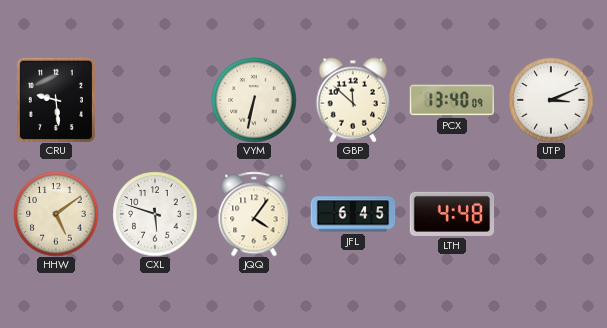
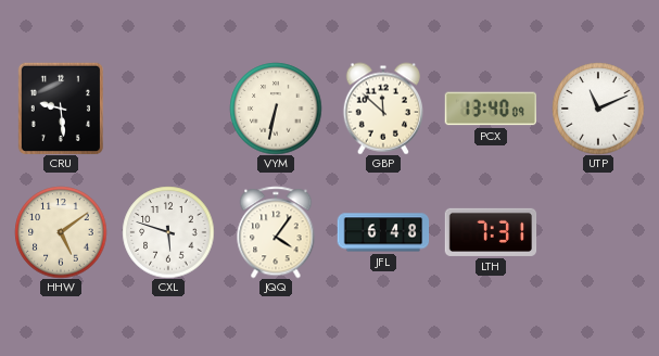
UTP: 3:11 -> 11:11 (598, 109)
JFL: 6:45 -> 6:48 (383, 232)
LTH: 4:48 -> 7:31 (491, 232)
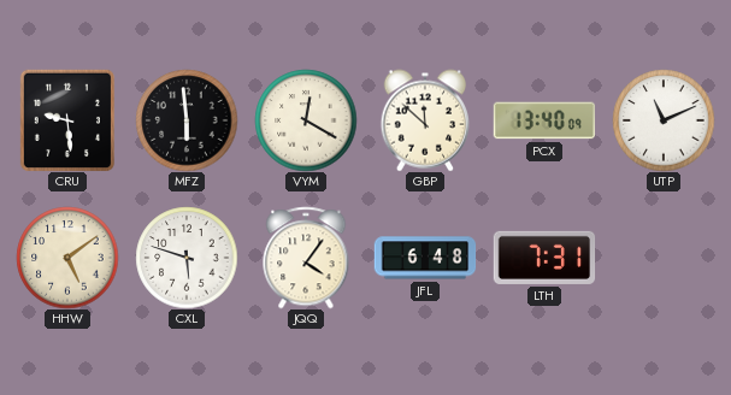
MFZ: none -> 5:59 (187, 120)
VYM: 6:32 -> 12:20 (306, 120)
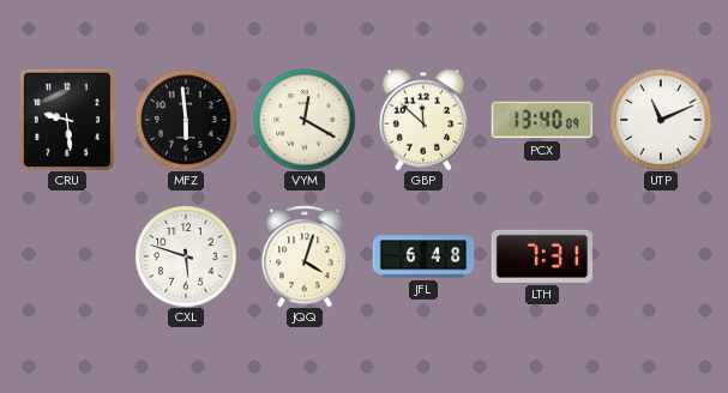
HHW: 5:09 -> none (67, 258)
JQQ: 4:06 -> 4:03 (305, 256)
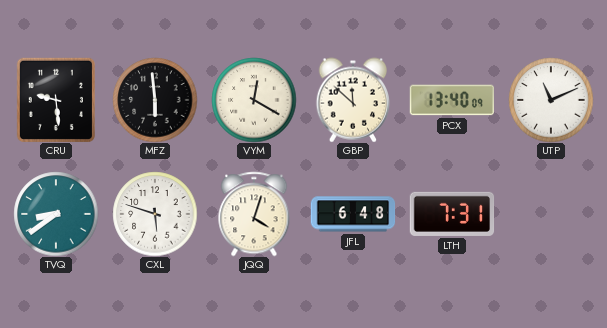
TVQ: none -> 8:39 (56, 214)
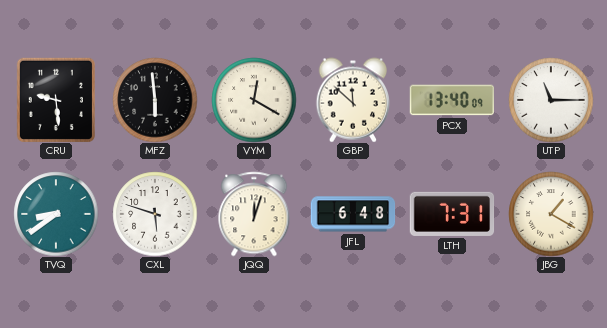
UTP: 11:11 -> 11:15 (551, 100)
JQQ: 4:03 -> 12:03 (254, 214)
JBG: none -> 1:20 (551, 214)
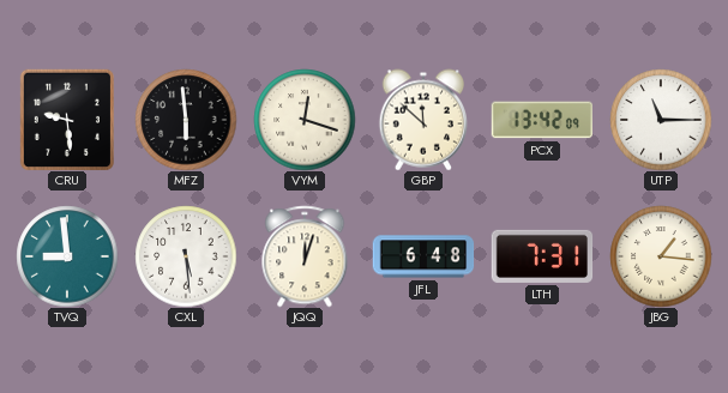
VYM: 12:20 -> 12:18 (305, 120)
PCX: 13:40 -> 13:42 (541, 120)
TVQ: 8:39 -> 8:59 (67, 256)
CXL: 5:48 -> 5:29 (186, 256)
JBG: 1:20 -> 1:16 (661, 256)
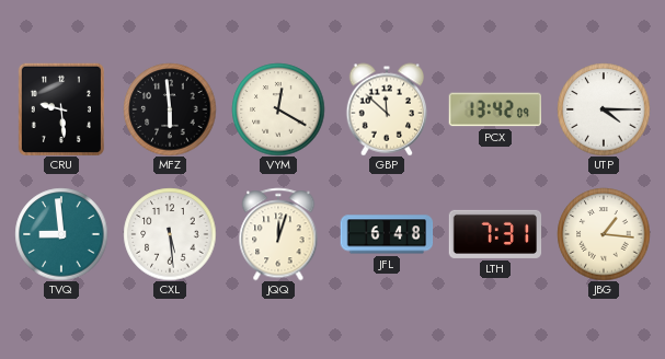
VYM: 12:18 -> 12:20 (278, 109)
UTP: 11:15 -> 4:15 (604, 109)
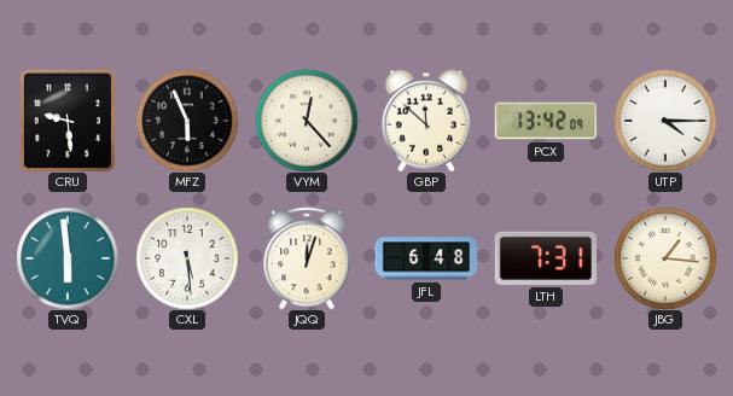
MFZ: 5:59 -> 5:56 (187, 121)
VYM: 12:20 -> 12:23 (307, 121)
TVQ: 8:59 -> 5:59 (68, 258)
